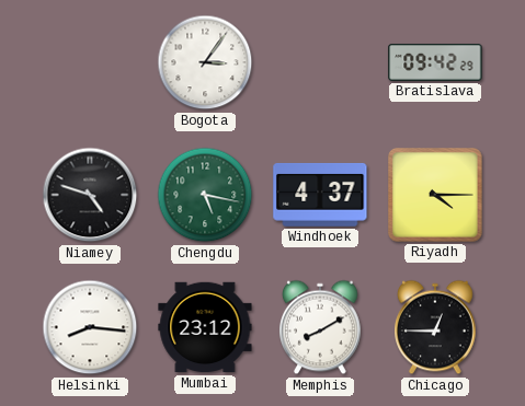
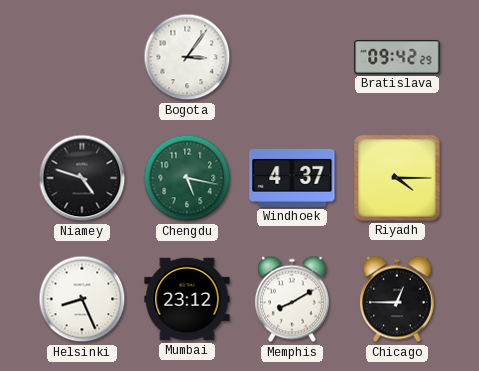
Helsinki: 8:16 -> 8:26 (82, 299)
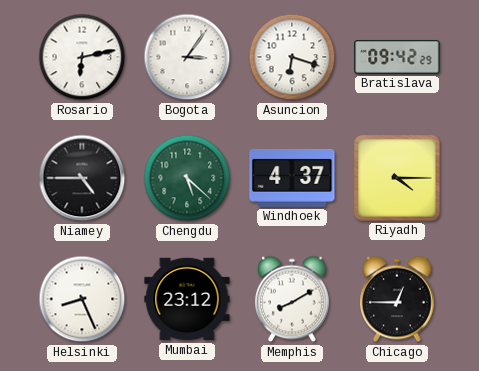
Rosario: none -> 6:13 (82, 57)
Asuncion: none -> 6:18 (292, 57)
Niamey: 4:48 -> 4:45 (82, 178)
Chengdu: 5:17 -> 5:22 (187, 178)
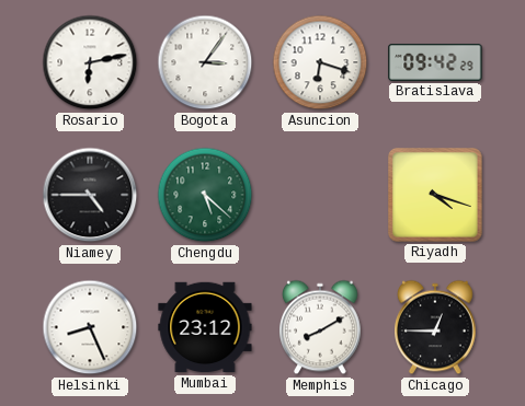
Windhoek: 4:37 -> none (292, 178)
Riyadh: 4:15 -> 4:18 (436, 196)
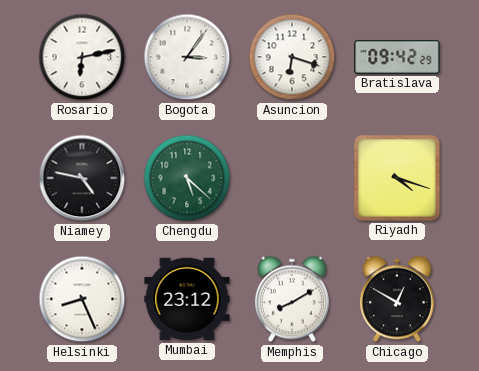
Niamey: 4:45 -> 4:47 (82, 178)
Chicago: 12:45 -> 12:50 (398, 299)
